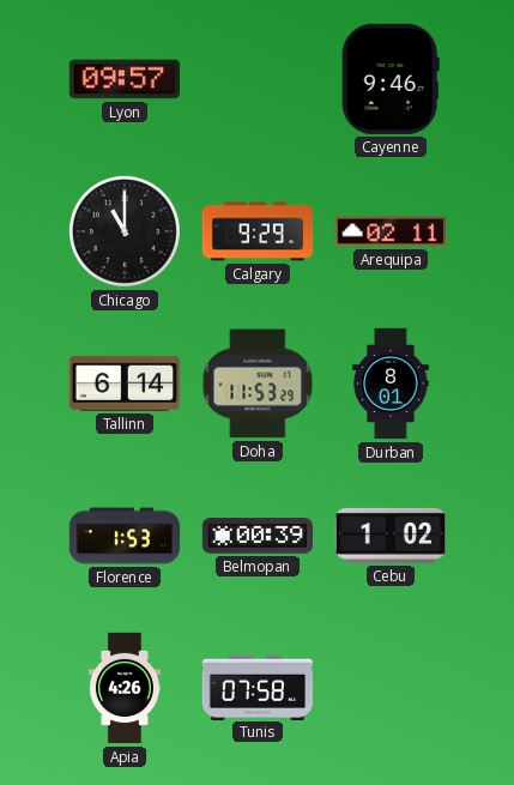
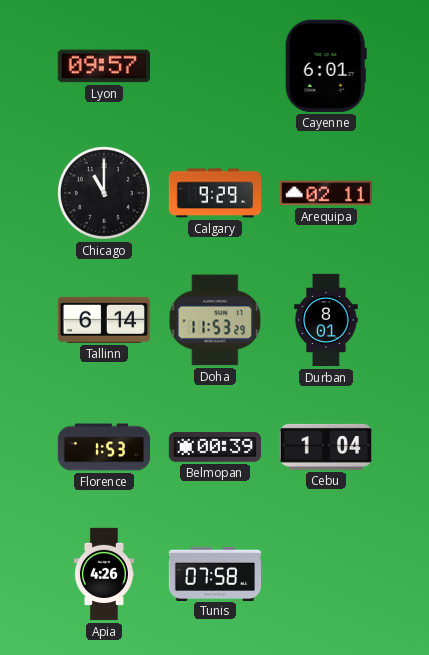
Cayenne: 9:46 -> 6:01 (326, 66)
Cebu: 1:02 -> 1:04 (325, 447)
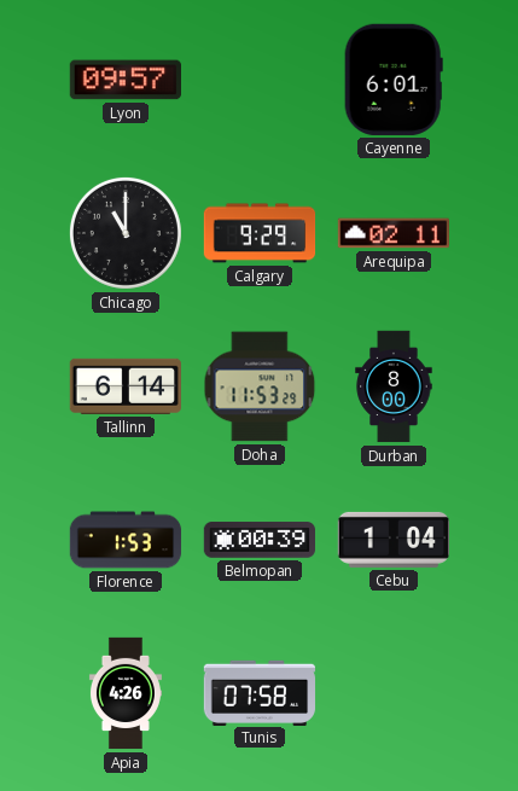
Durban: 8:01 -> 8:00 (394, 386)
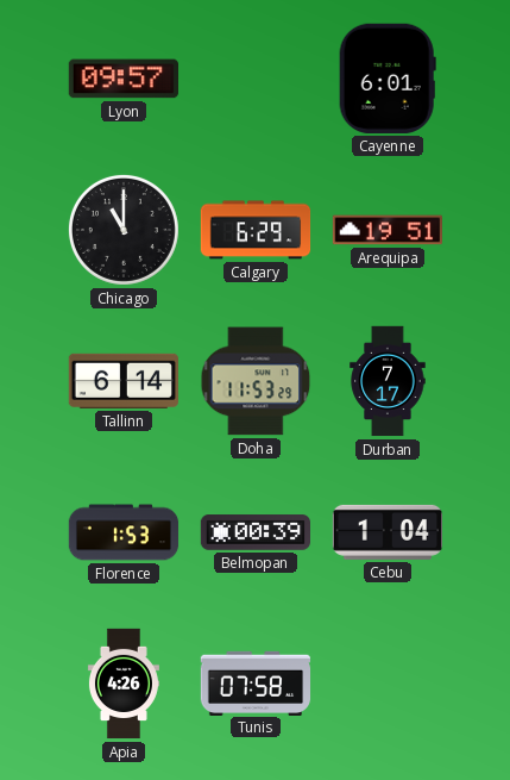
Calgary: 9:29 -> 6:29 (256, 230)
Arequipa: 02:11 -> 19:51 (386, 230)
Durban: 8:00 -> 7:17 (388, 381)
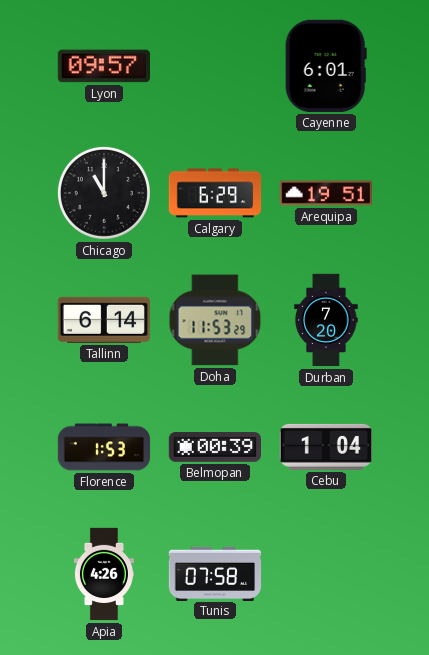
Durban: 7:17 -> 7:20 (326, 320)
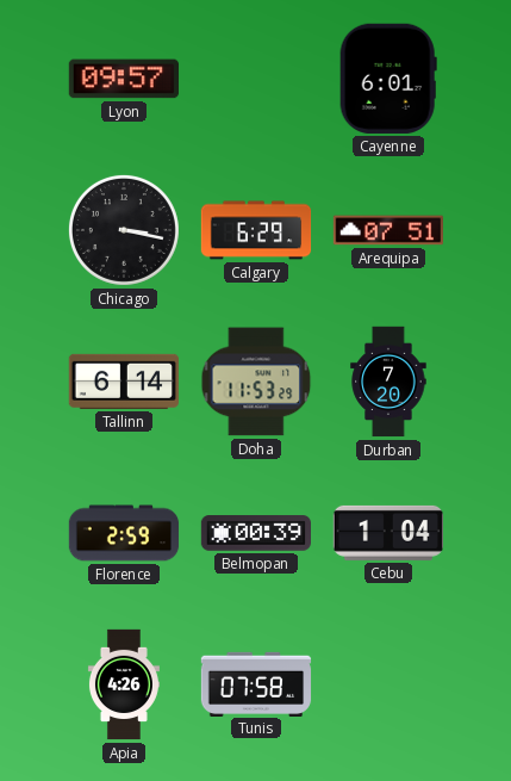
Chicago: 11:00 -> 3:17 (124, 230)
Arequipa: 19:51 -> 07:51 (387, 230)
Florence: 1:53 -> 2:59 (124, 533)
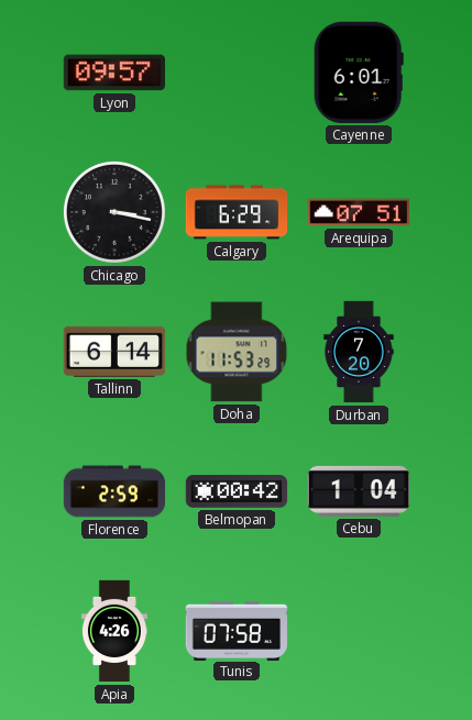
Belmopan: 00:39 -> 00:42 (235, 491)
